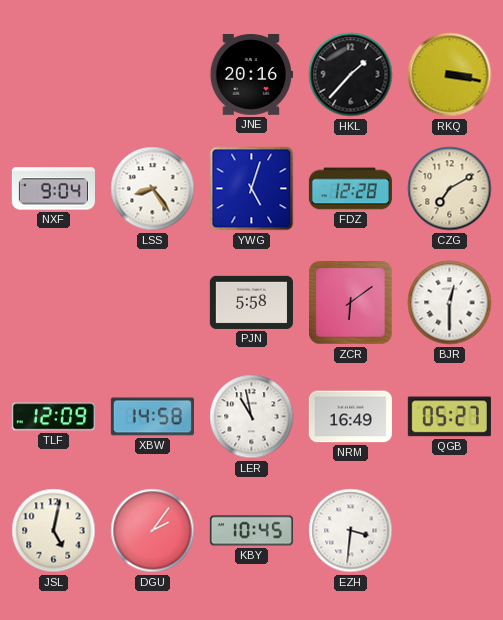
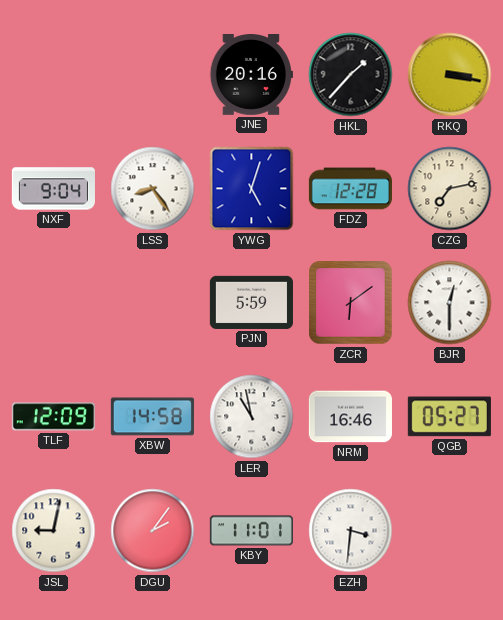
CZG: 7:10 -> 7:13 (450, 189)
PJN: 5:58 -> 5:59 (251, 302)
NRM: 16:49 -> 16:46 (350, 417)
JSL: 5:02 -> 9:02 (54, 531)
KBY: 10:45 -> 11:01 (251, 531)
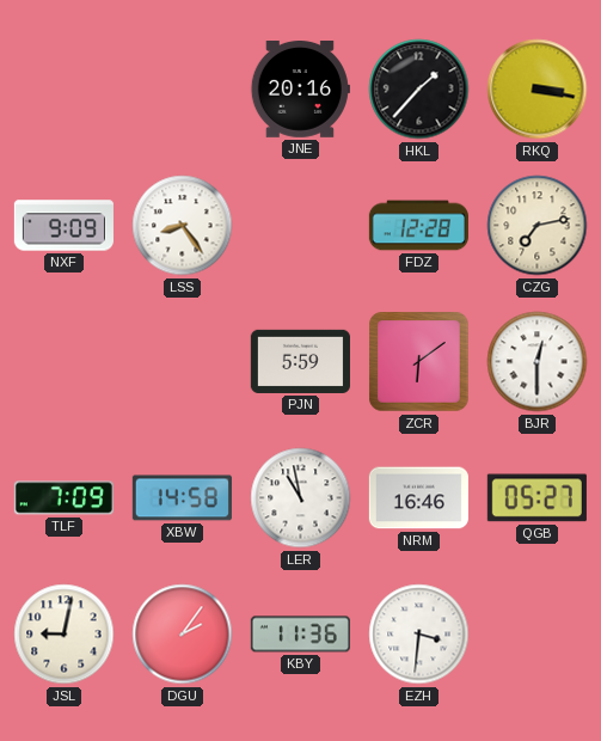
NXF: 9:04 -> 9:09 (63, 226)
YWG: 5:03 -> none (252, 189)
TLF: 12:09 -> 7:09 (63, 498)
KBY: 11:01 -> 11:36 (300, 635)
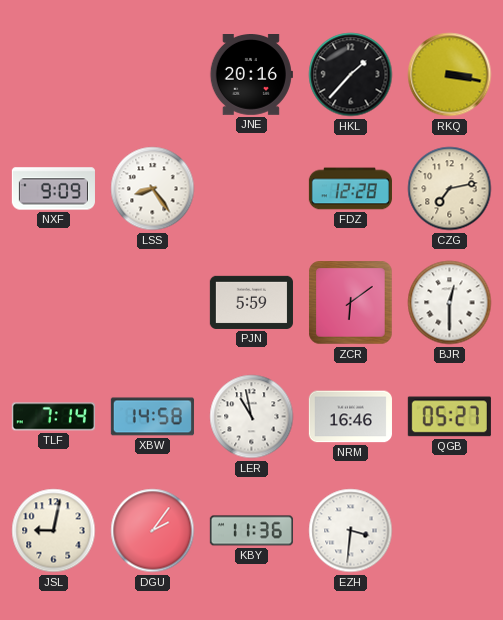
TLF: 7:09 -> 7:14 (53, 417)
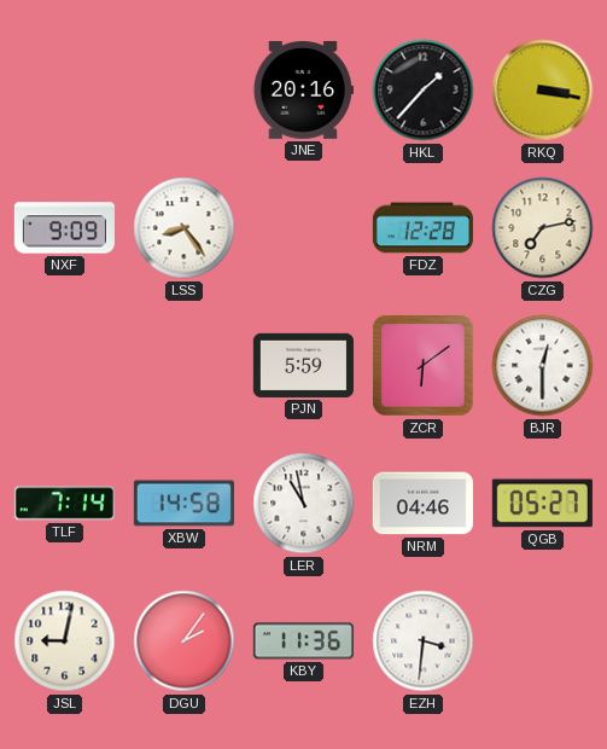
NRM: 16:46 -> 04:46 (422, 504)
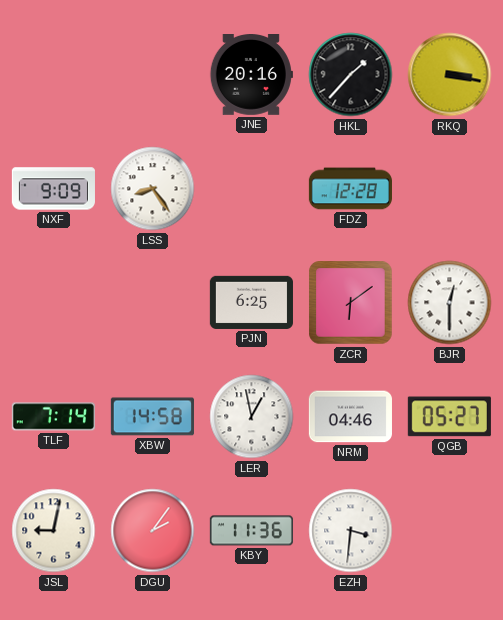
CZG: 7:13 -> none (543, 228)
PJN: 5:59 -> 6:25 (251, 302)
LER: 10:58 -> 12:58 (252, 417)
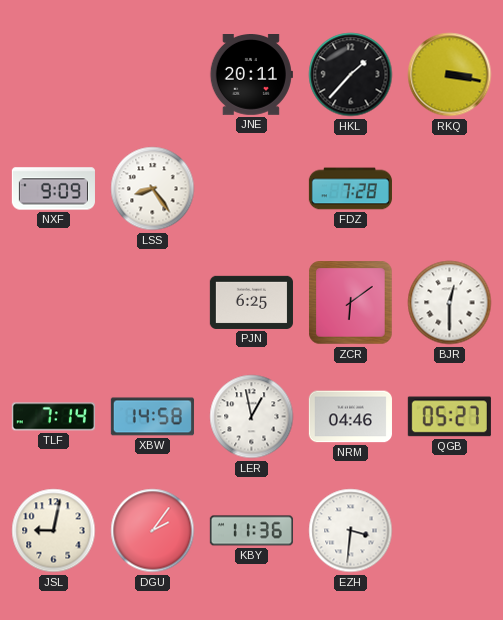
JNE: 20:16 -> 20:11 (251, 75)
FDZ: 12:28 -> 7:28 (350, 189)
